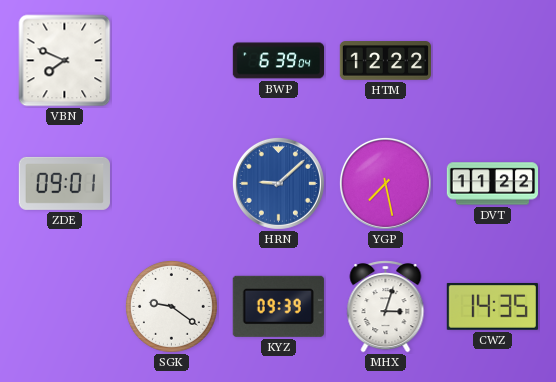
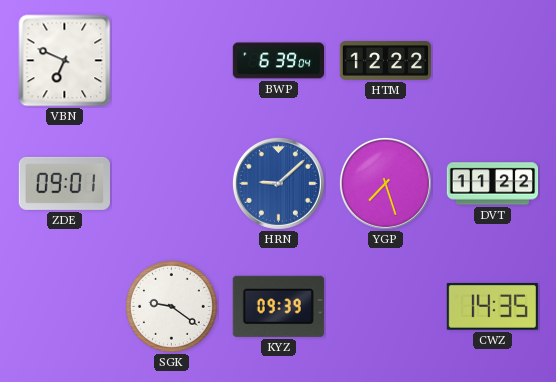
VBN: 7:49 -> 6:49 (65, 61)
YGP: 7:28 -> 7:27 (385, 183)
MHX: 3:03 -> none (386, 307)
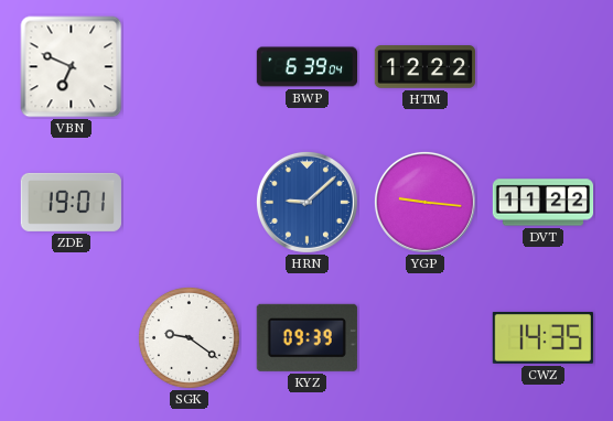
ZDE: 09:01 -> 19:01 (71, 202)
YGP: 7:27 -> 9:16 (424, 202)
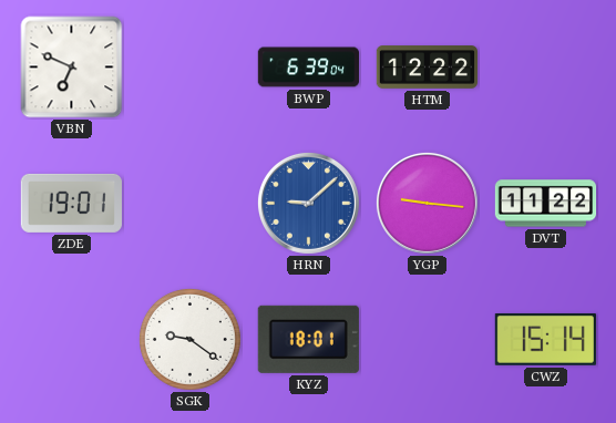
KYZ: 09:39 -> 18:01 (308, 339)
CWZ: 14:35 -> 15:14 (545, 339)
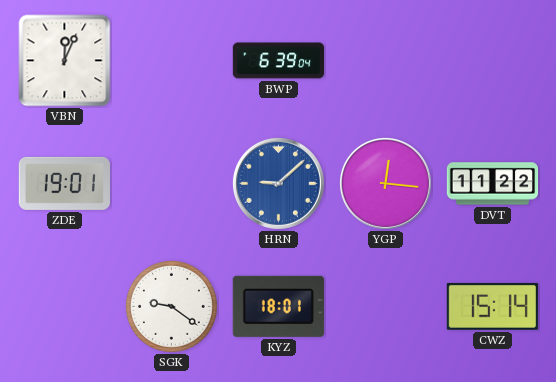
VBN: 6:49 -> 12:04 (65, 61)
HTM: 12:22 -> none (427, 68)
YGP: 9:16 -> 12:16 (385, 183)
